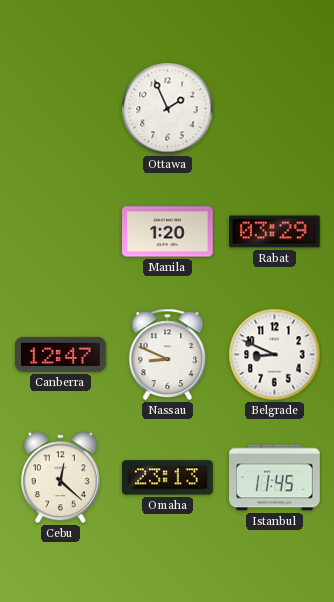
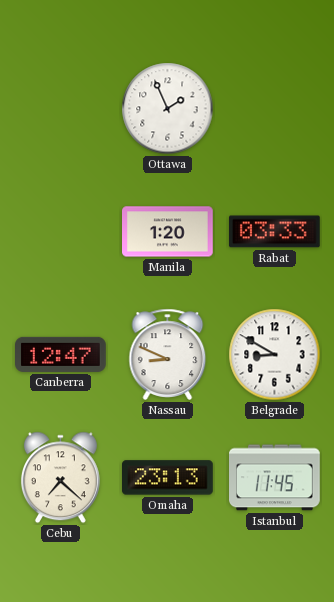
Rabat: 03:29 -> 03:33 (275, 232)
Belgrade: 8:49 -> 8:50 (275, 355)
Cebu: 12:22 -> 7:22 (60, 478)
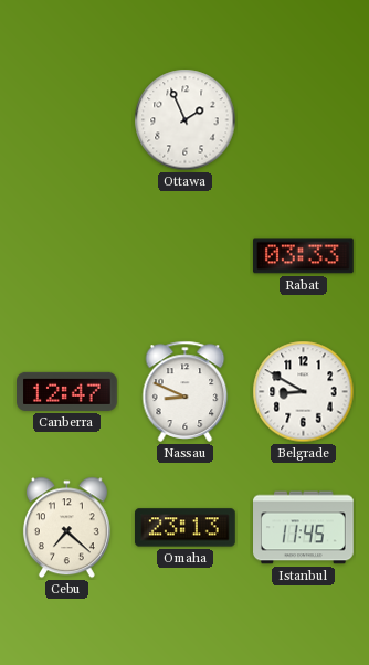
Manila: 1:20 -> none (168, 232)
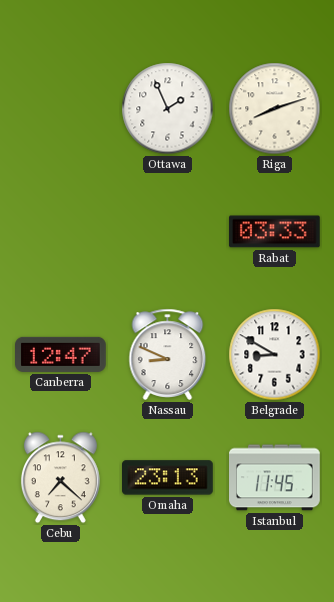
Riga: none -> 8:12 (275, 109)
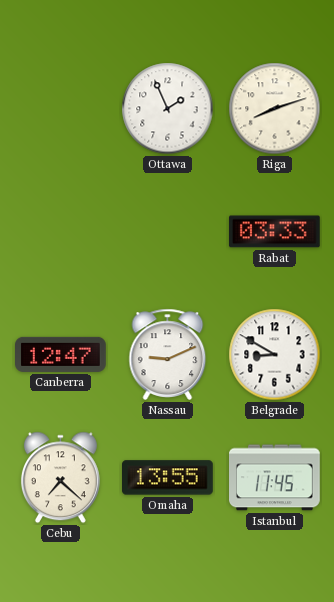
Nassau: 8:49 -> 9:11 (168, 354)
Omaha: 23:13 -> 13:55 (168, 478)
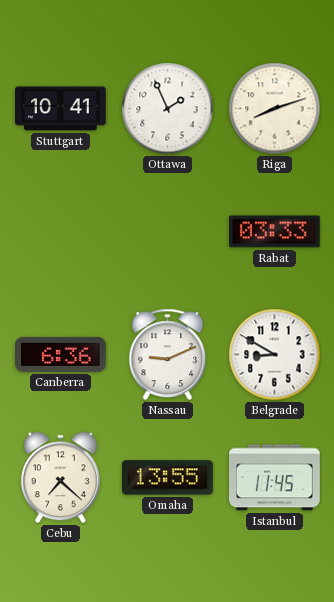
Stuttgart: none -> 10:41 (61, 109)
Canberra: 12:47 -> 6:36 (61, 354)
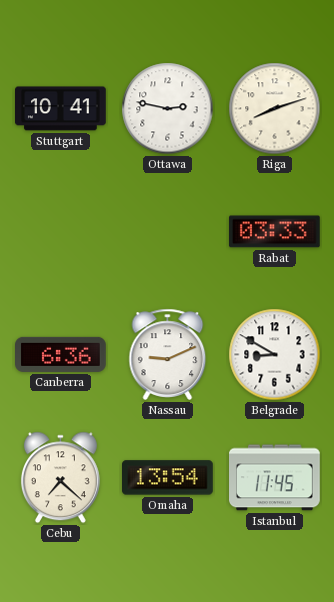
Ottawa: 1:56 -> 2:47 (168, 109)
Omaha: 13:55 -> 13:54 (168, 478)
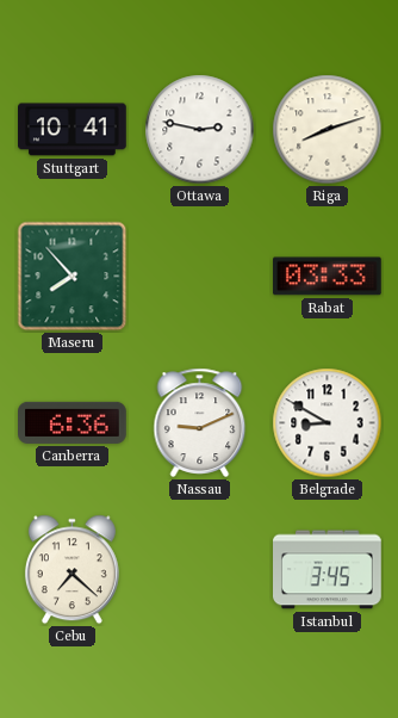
Maseru: none -> 7:53 (73, 277)
Omaha: 13:54 -> none (168, 478)
Istanbul: 11:45 -> 3:45 (328, 570)
